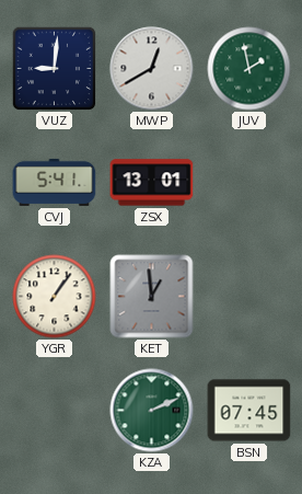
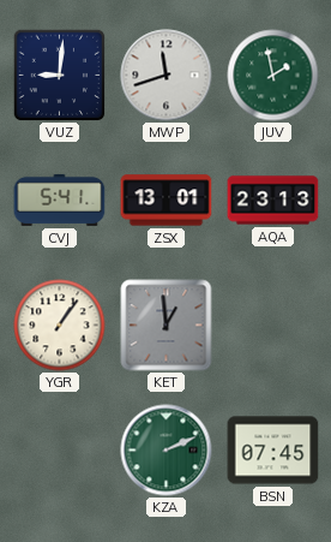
MWP: 12:40 -> 11:42 (167, 76)
AQA: none -> 23:13 (273, 201)
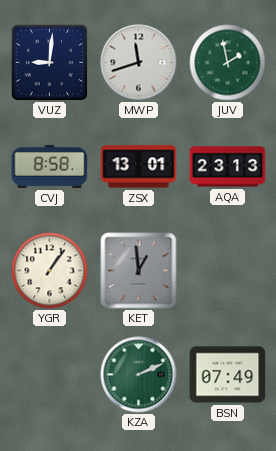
CVJ: 5:41 -> 8:58 (50, 166)
BSN: 07:45 -> 07:49 (228, 375)
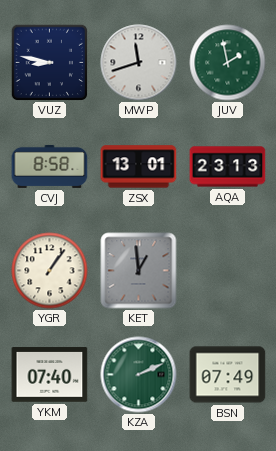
VUZ: 9:01 -> 8:47 (49, 62)
YKM: none -> 07:40 (50, 375)
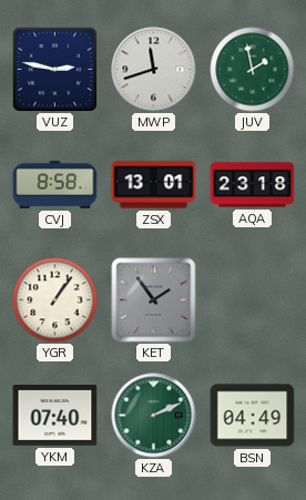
VUZ: 8:47 -> 2:47 (54, 69)
AQA: 23:13 -> 23:18 (253, 185)
KET: 12:59 -> 1:54 (154, 300)
BSN: 07:49 -> 04:49 (253, 416)
